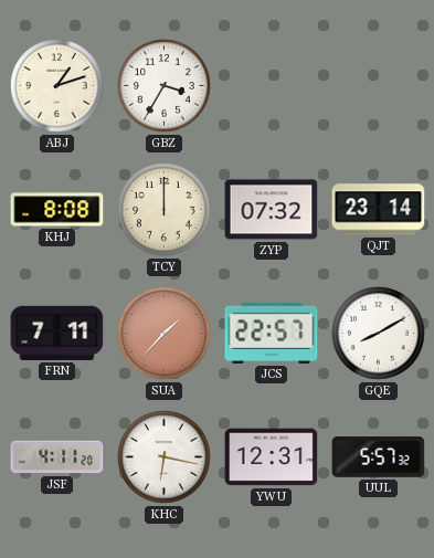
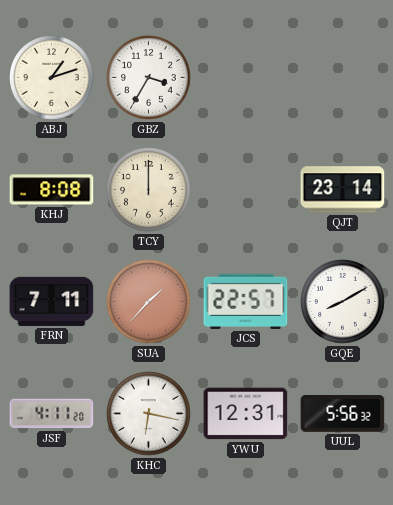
ZYP: 07:32 -> none (272, 210)
UUL: 5:57 -> 5:56 (343, 414)
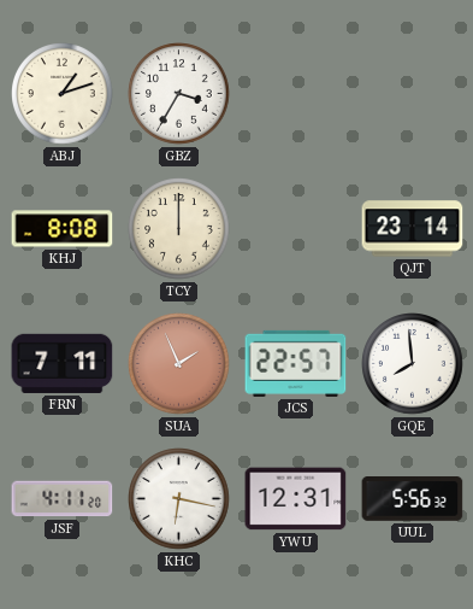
SUA: 1:37 -> 1:56 (179, 364)
GQE: 8:10 -> 7:59 (413, 364)
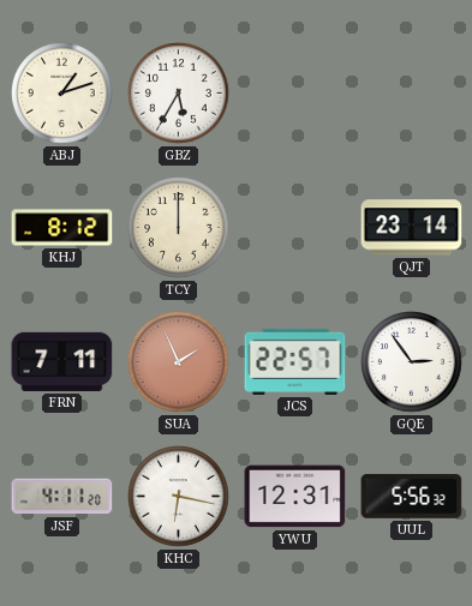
GBZ: 3:35 -> 5:35 (179, 94)
KHJ: 8:08 -> 8:12 (62, 228)
GQE: 7:59 -> 2:54 (412, 362)
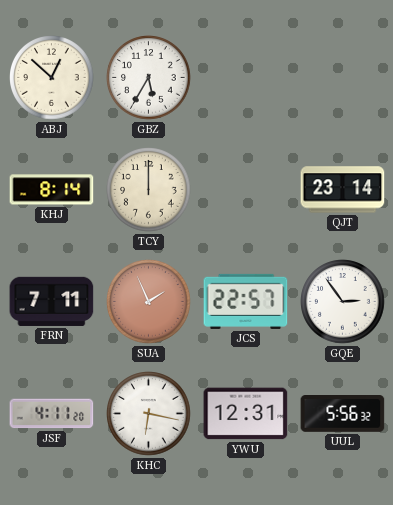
ABJ: 1:12 -> 12:52 (52, 78)
KHJ: 8:12 -> 8:14 (52, 190)
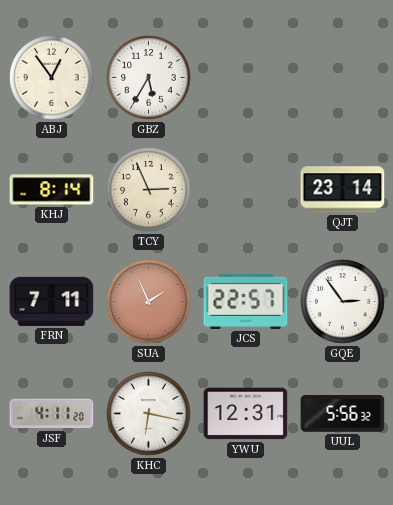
ABJ: 12:52 -> 12:54 (52, 78)
TCY: 12:00 -> 2:56 (149, 190)
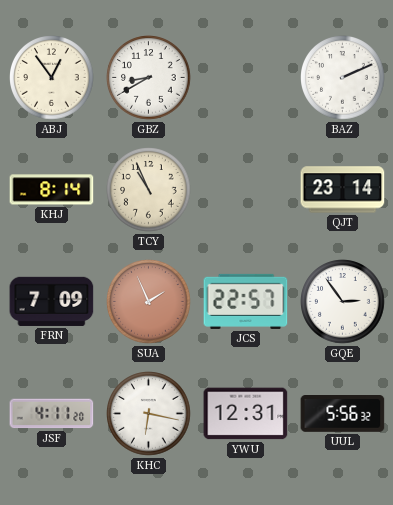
GBZ: 5:35 -> 8:40 (149, 78)
BAZ: none -> 2:11 (343, 78)
TCY: 2:56 -> 10:56 (149, 190)
FRN: 7:11 -> 7:09 (52, 301)
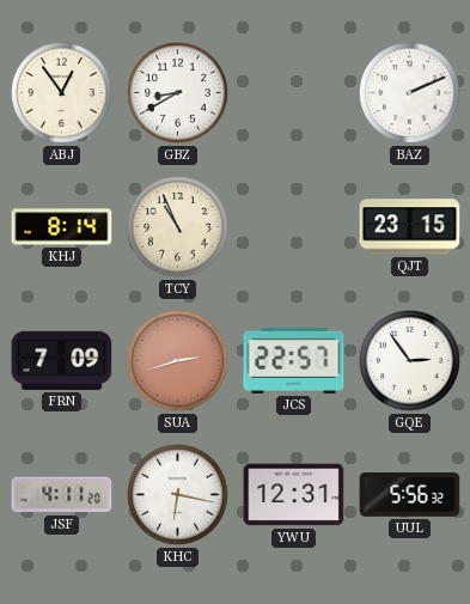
QJT: 23:14 -> 23:15 (410, 227)
SUA: 1:56 -> 2:42 (178, 361)
